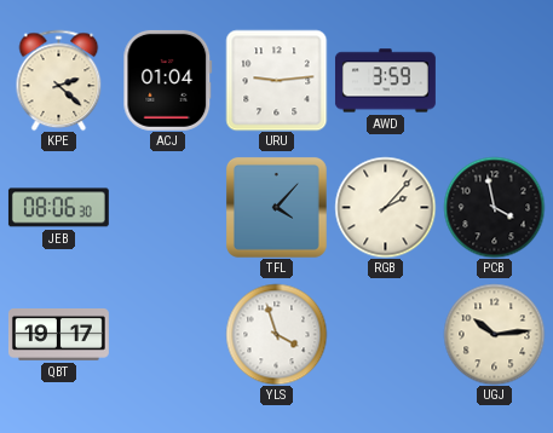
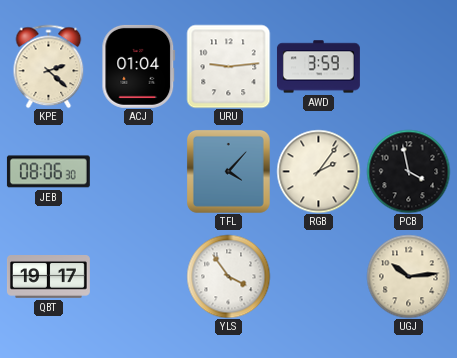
RGB: 2:07 -> 2:06 (318, 171)
YLS: 3:57 -> 3:54 (228, 276)
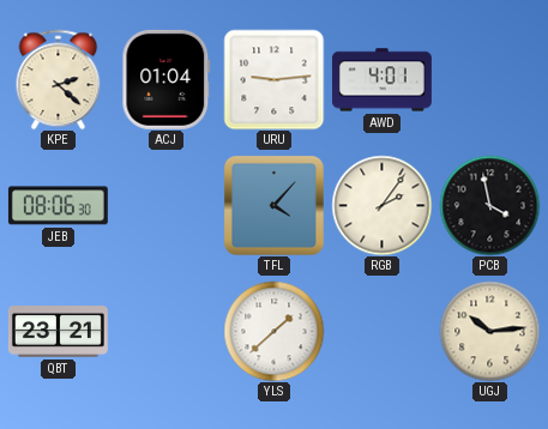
AWD: 3:59 -> 4:01 (381, 80)
QBT: 19:17 -> 23:21 (58, 332)
YLS: 3:54 -> 1:38 (273, 331)
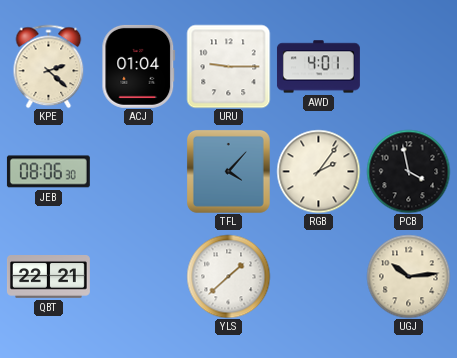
URU: 9:14 -> 9:15 (228, 66)
QBT: 23:21 -> 22:21 (48, 277)
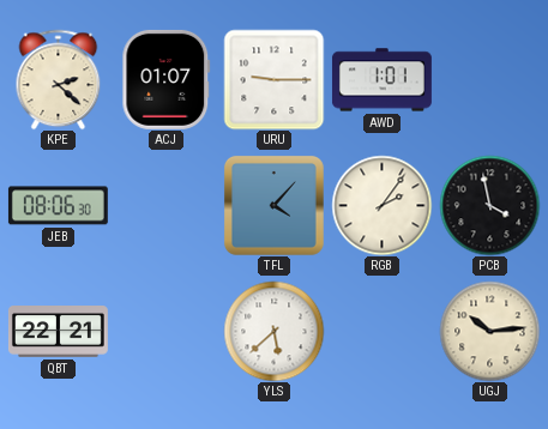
ACJ: 01:04 -> 01:07 (167, 79)
AWD: 4:01 -> 1:01 (381, 80)
YLS: 1:38 -> 5:38 (273, 331)
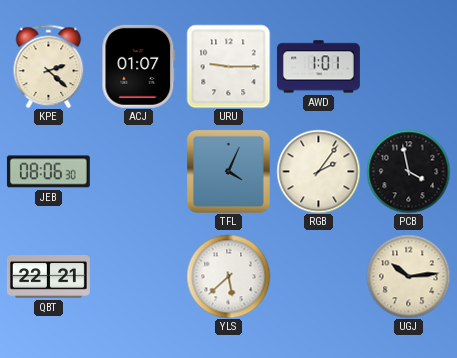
TFL: 4:07 -> 4:04 (228, 171)
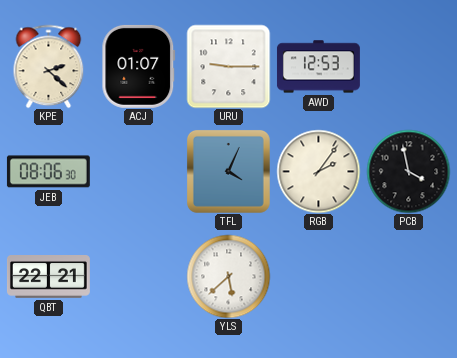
AWD: 1:01 -> 12:53 (318, 67)
UGJ: 10:14 -> none (408, 276)
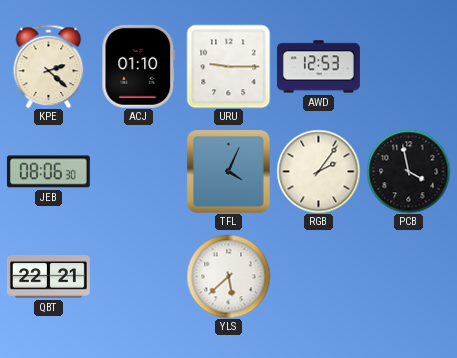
ACJ: 01:07 -> 01:10 (139, 66)
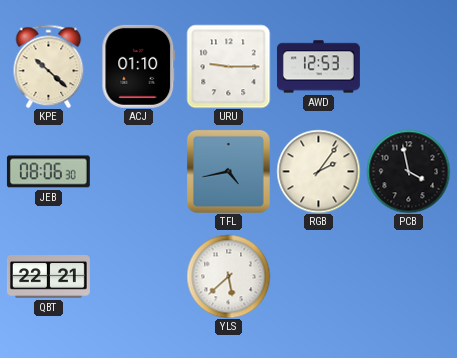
KPE: 2:22 -> 10:22 (49, 66)
TFL: 4:04 -> 4:43 (228, 171)
